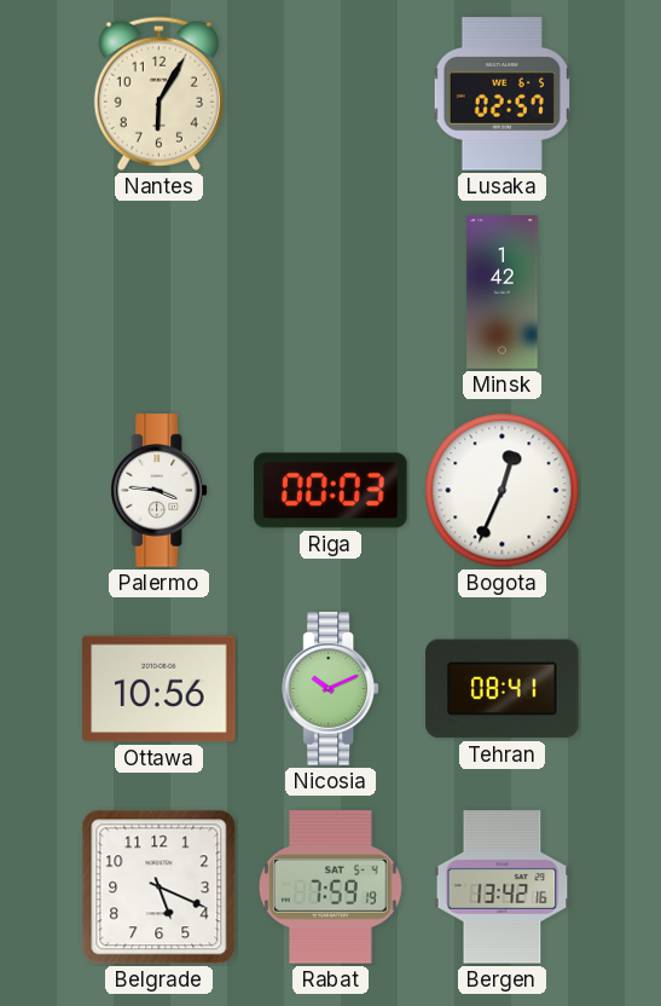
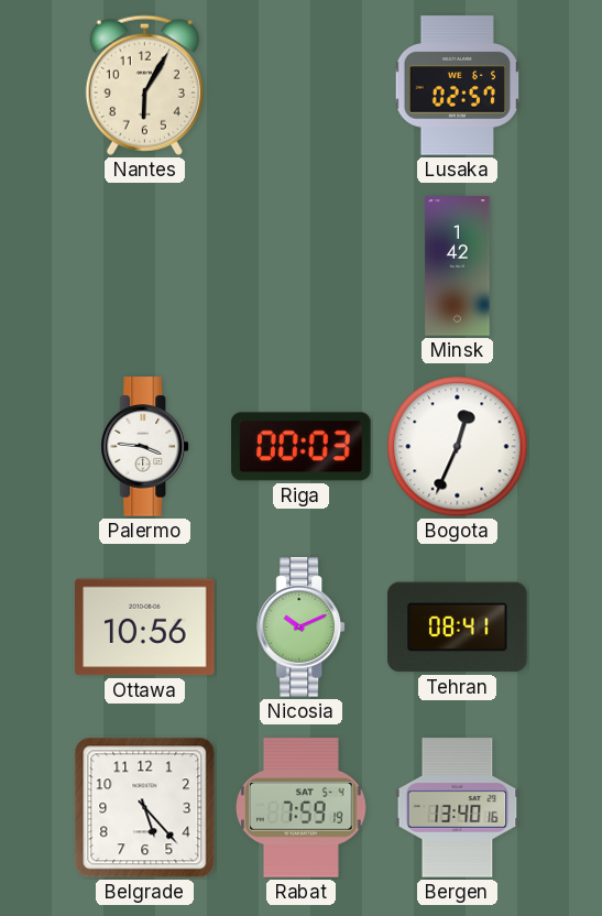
Belgrade: 5:19 -> 5:23 (145, 808)
Bergen: 13:42 -> 13:40 (458, 808)
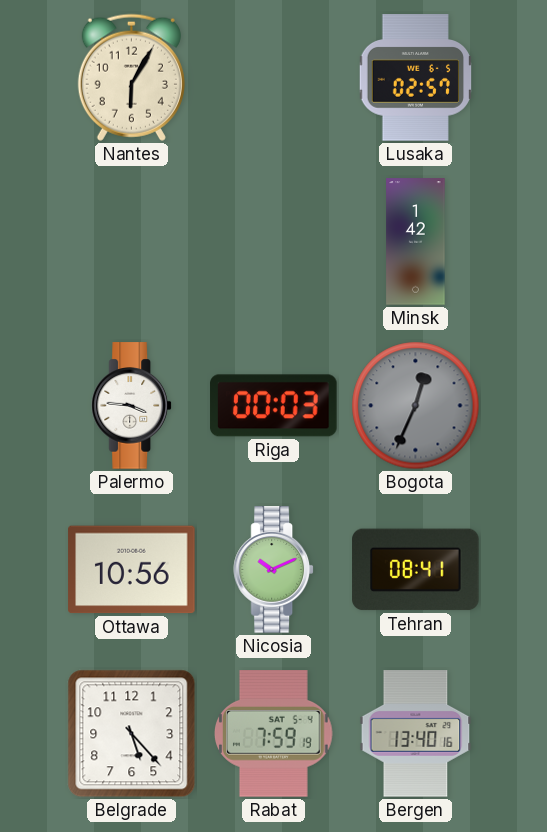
Bogota dial: white -> grey (416, 406)
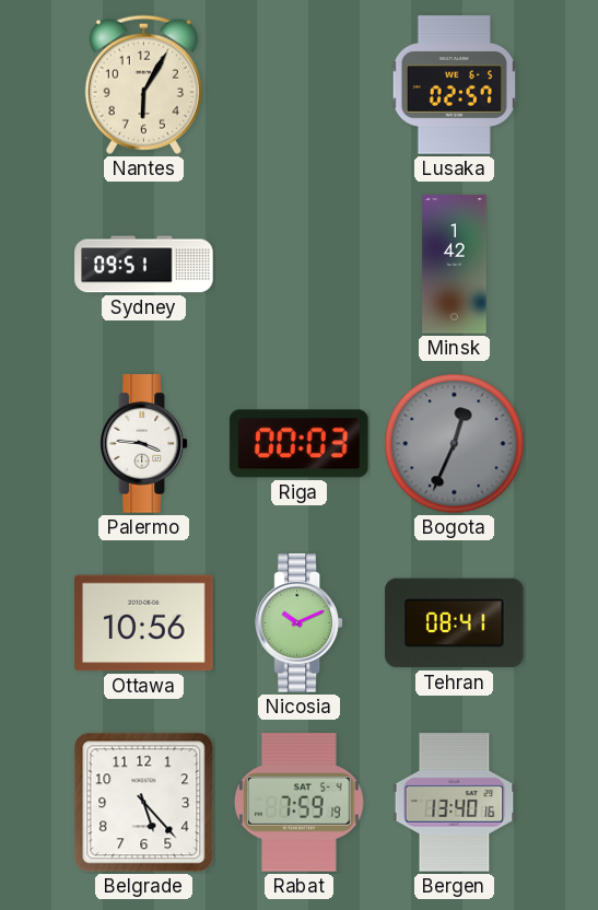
Sydney: none -> 09:51 (144, 265)
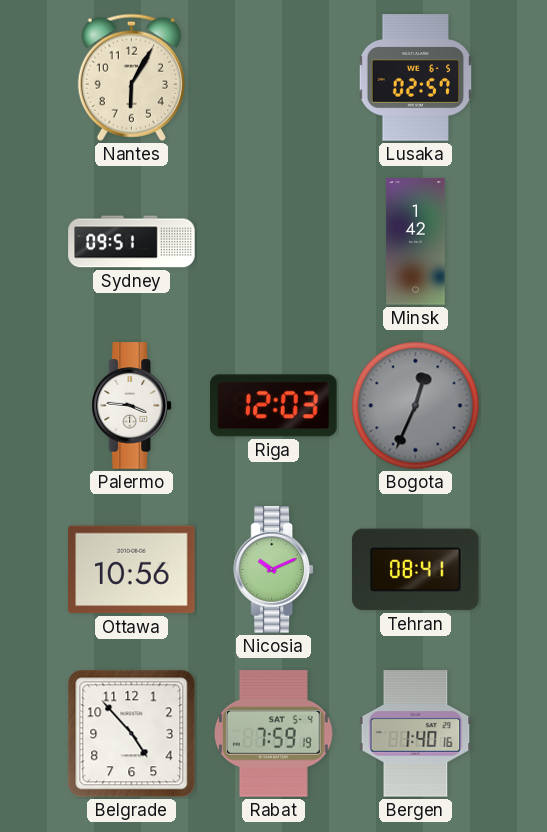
Riga: 00:03 -> 12:03 (274, 406)
Belgrade: 5:23 -> 4:53 (132, 734)
Bergen: 13:40 -> 1:40 (416, 734)
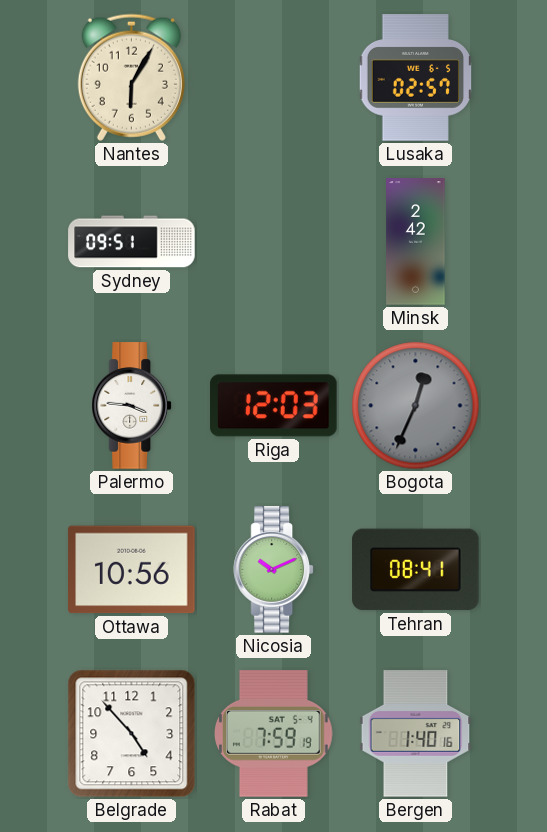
Minsk: 1:42 -> 2:42 (416, 242)
